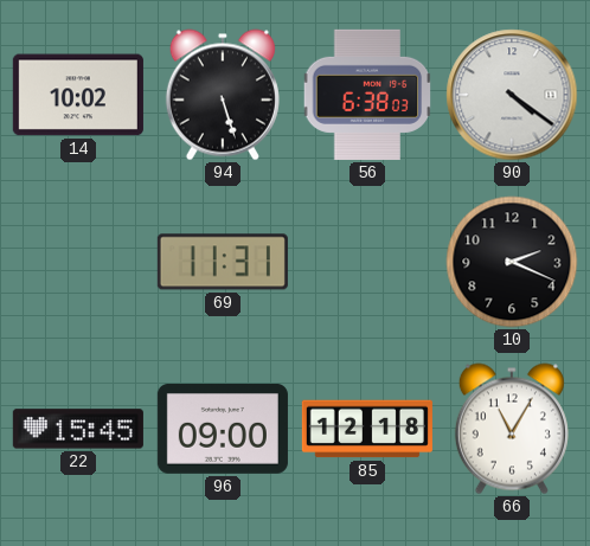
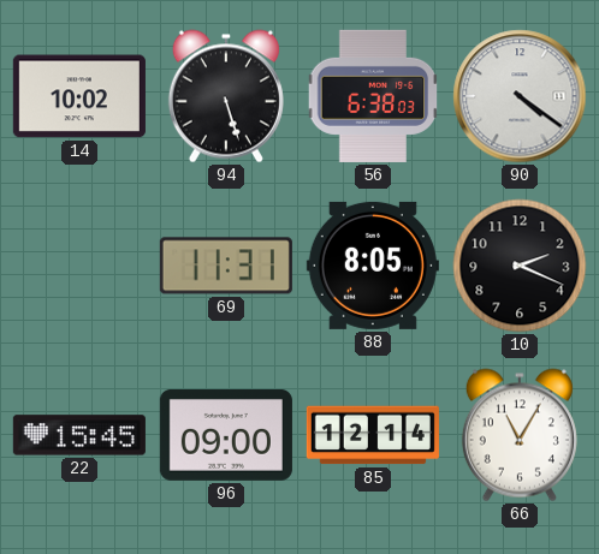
88: none -> 8:05 (373, 266)
85: 12:18 -> 12:14 (373, 435)
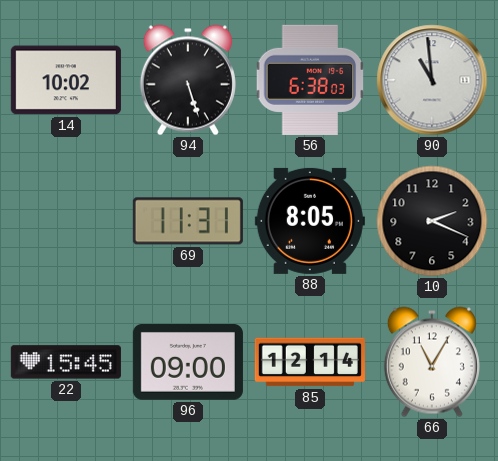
90: 4:21 -> 10:59 (432, 80)
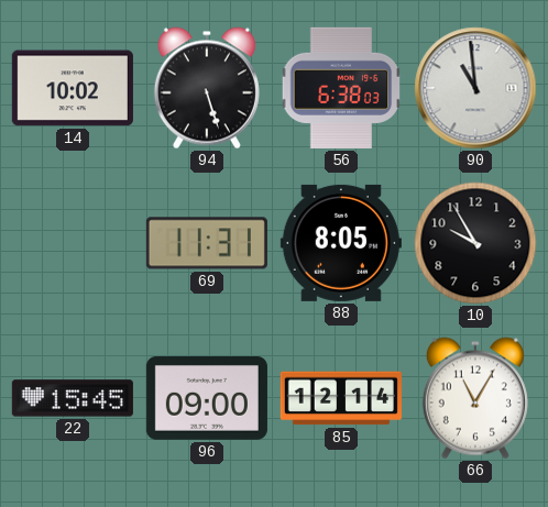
10: 2:19 -> 9:55 (475, 243)
